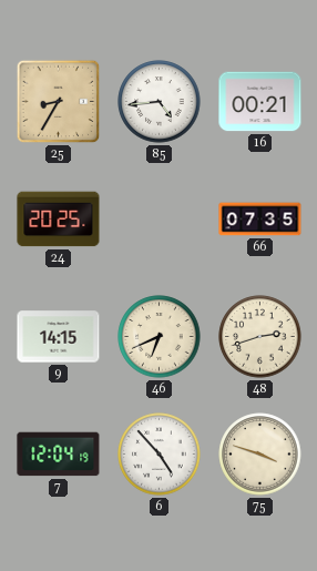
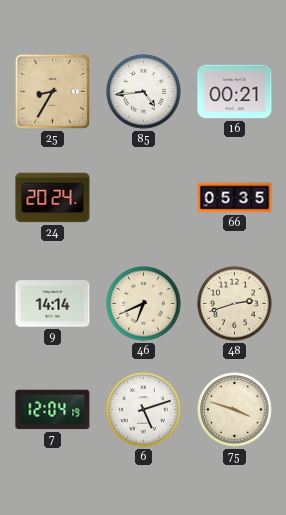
24: 20:25 -> 20:24 (53, 198)
66: 07:35 -> 05:35 (235, 198)
9: 14:15 -> 14:14 (53, 304)
6: 4:53 -> 5:12 (144, 410)
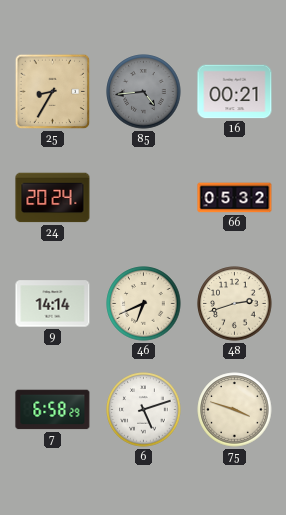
85 dial: white -> grey (144, 92)
66: 05:35 -> 05:32 (235, 198)
7: 12:04 -> 6:58 (53, 410)
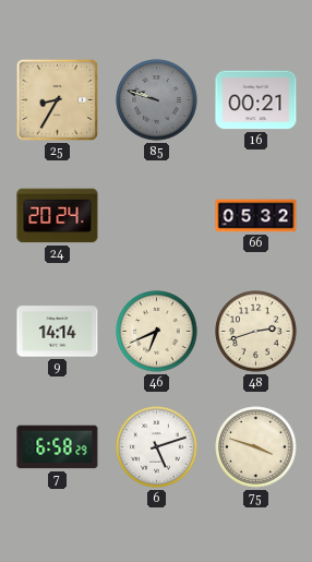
85: 4:44 -> 9:48 (157, 100)
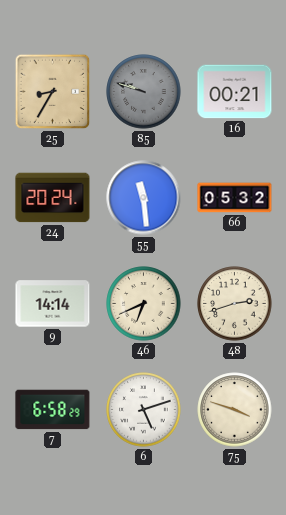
55: none -> 11:29 (144, 198)
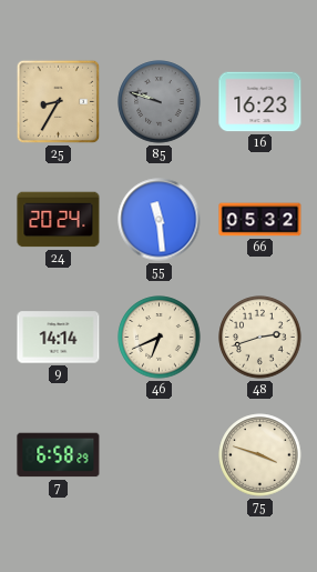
16: 00:21 -> 16:23 (260, 102)
6: 5:12 -> none (144, 410)
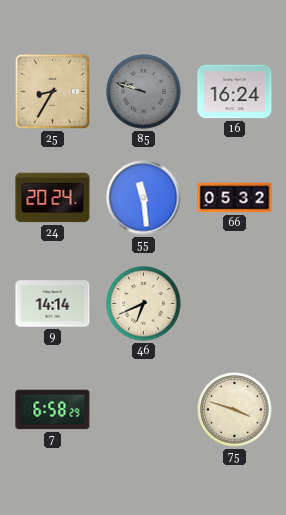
16: 16:23 -> 16:24 (235, 92)
48: 2:42 -> none (260, 338)
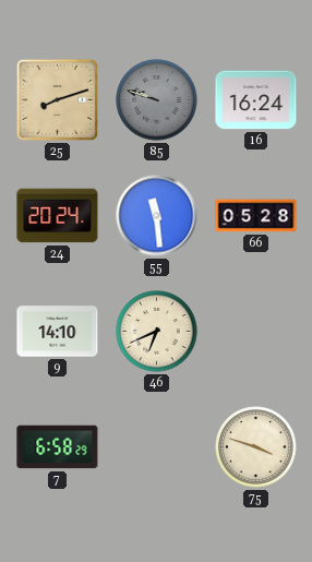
25: 8:35 -> 8:12 (58, 100)
66: 05:32 -> 05:28 (256, 216)
9: 14:14 -> 14:10 (58, 332)
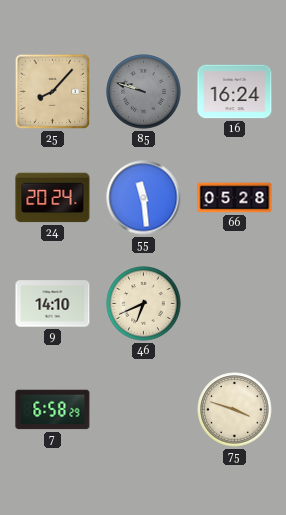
25: 8:12 -> 8:07 (53, 92)
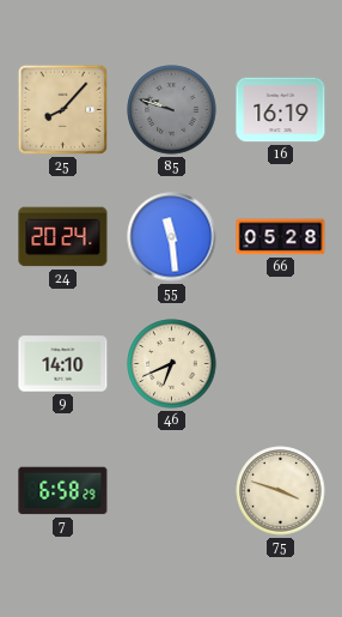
16: 16:24 -> 16:19 (281, 110)
